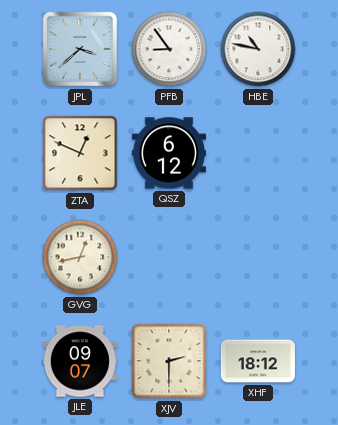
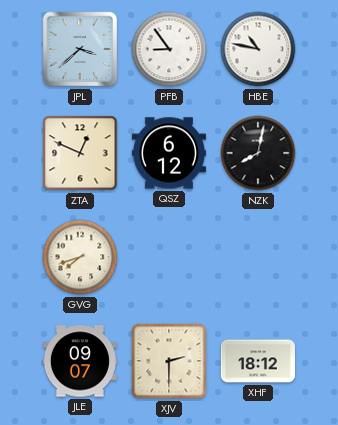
NZK: none -> 8:02 (258, 153)
GVG: 12:43 -> 7:42 (80, 257)
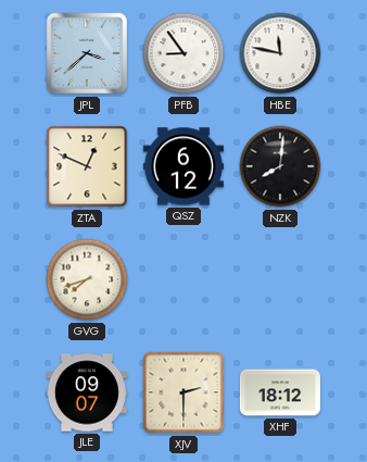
HBE: 10:47 -> 11:47 (280, 53)
NZK: 8:02 -> 8:01 (280, 166)
